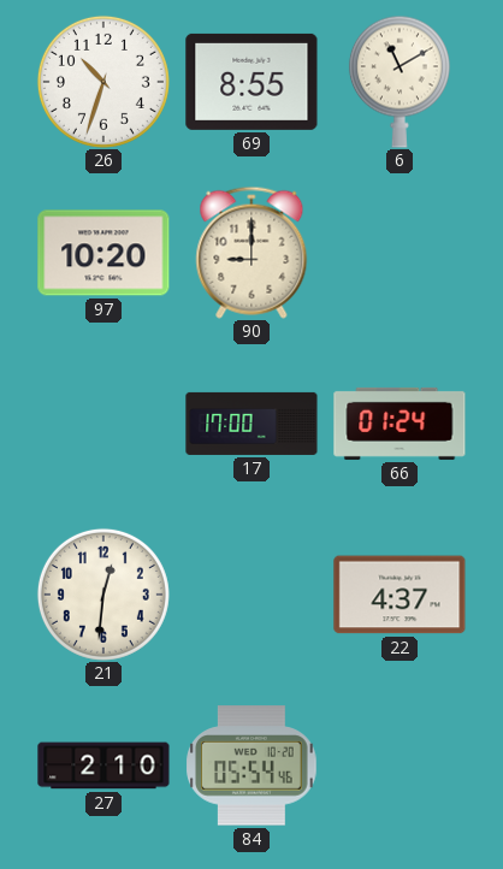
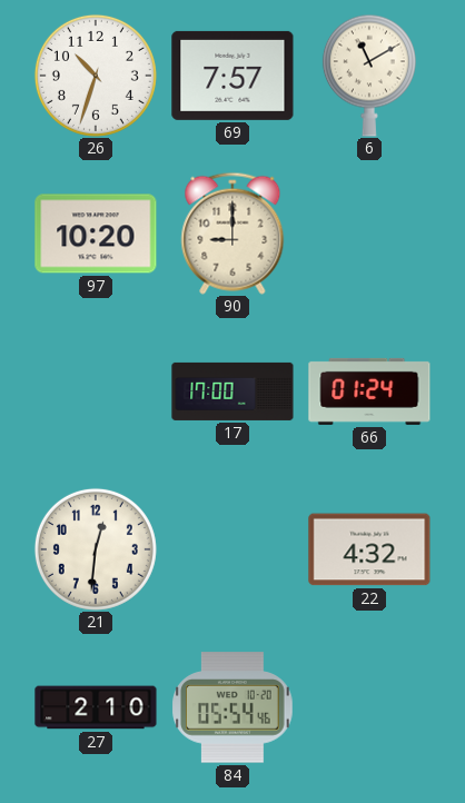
69: 8:55 -> 7:57 (233, 76)
22: 4:37 -> 4:32 (369, 549)
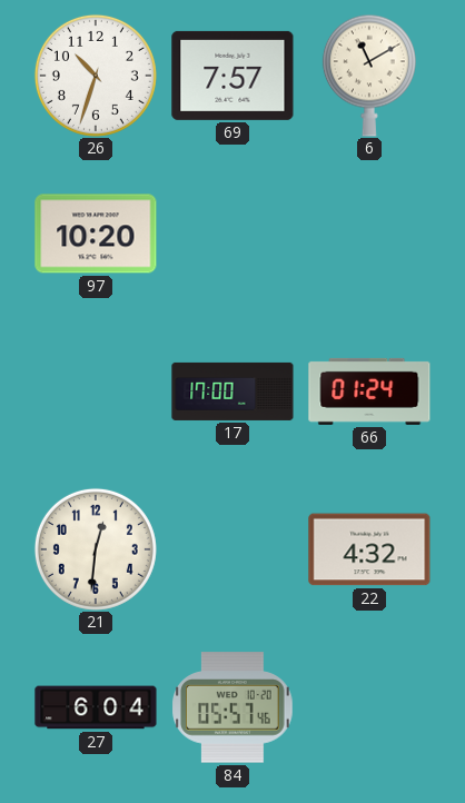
90: 9:00 -> none (233, 234)
27: 2:10 -> 6:04 (96, 707)
84: 05:54 -> 05:57 (233, 707)
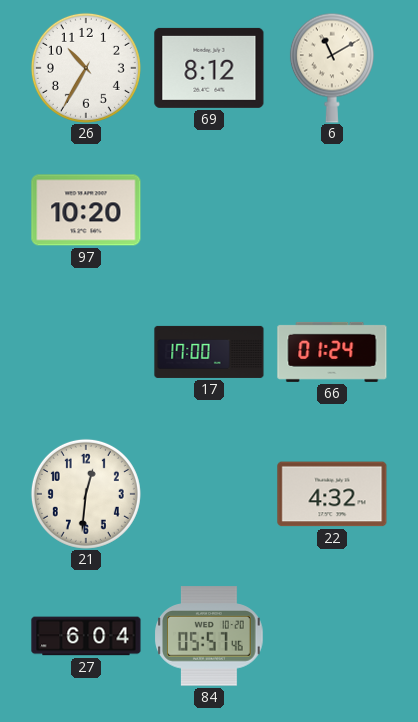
26: 10:33 -> 10:35 (86, 68)
69: 7:57 -> 8:12 (209, 68)
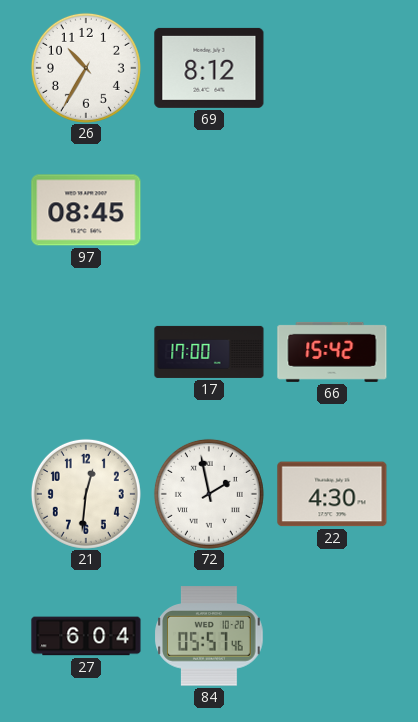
6: 11:10 -> none (332, 68)
97: 10:20 -> 08:45 (86, 210)
66: 01:24 -> 15:42 (332, 352)
72: none -> 1:58 (209, 494)
22: 4:32 -> 4:30 (332, 494)
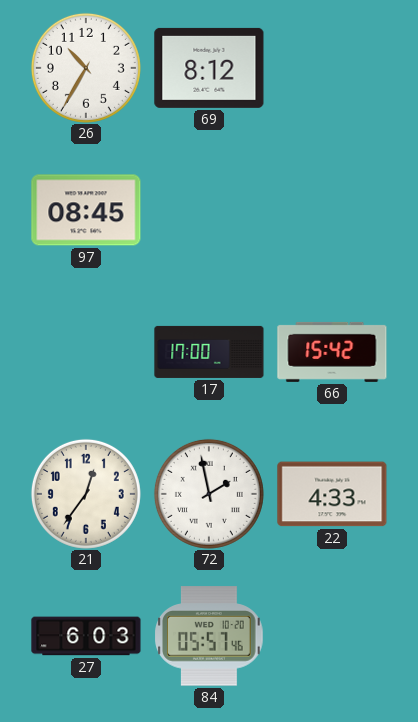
21: 12:31 -> 12:36 (86, 494)
22: 4:30 -> 4:33 (332, 494)
27: 6:04 -> 6:03 (86, 636)
